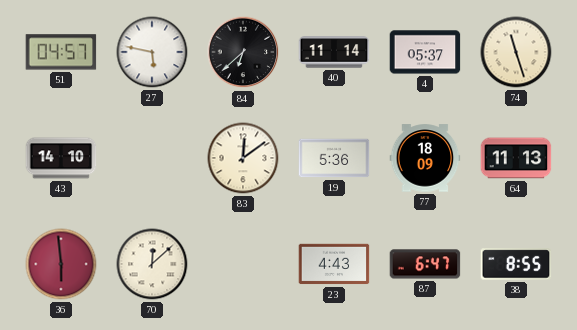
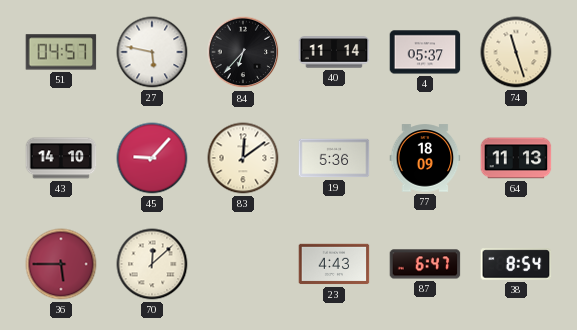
84: 6:38 -> 6:37 (243, 52)
45: none -> 9:07 (152, 158)
36: 5:59 -> 5:45 (61, 264)
38: 8:55 -> 8:54 (516, 264)
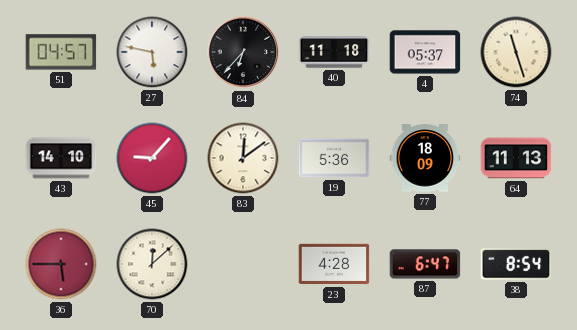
40: 11:14 -> 11:18 (334, 52)
23: 4:43 -> 4:28 (334, 264)
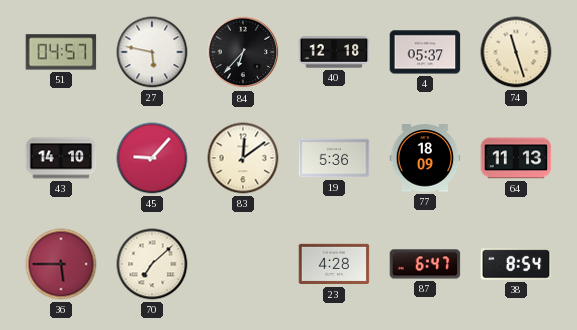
40: 11:18 -> 12:18 (334, 52)
70: 12:08 -> 7:08 (152, 264)
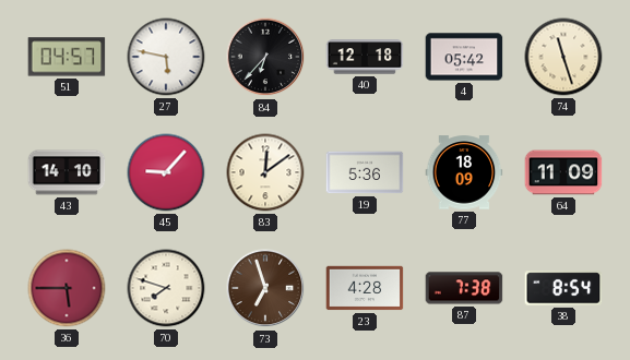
4: 05:37 -> 05:42 (464, 57)
64: 11:13 -> 11:09 (563, 172)
70: 7:08 -> 7:48 (166, 288)
73: none -> 6:57 (265, 288)
87: 6:47 -> 7:38 (464, 288)
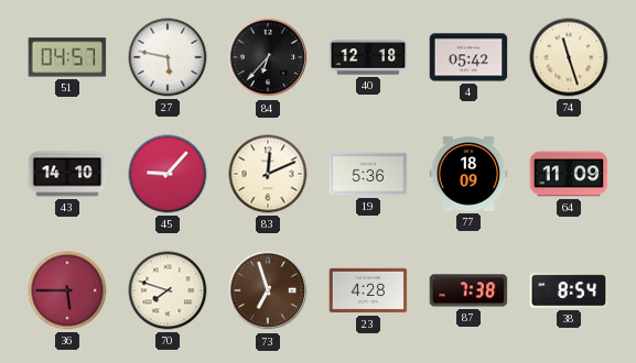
83: 12:09 -> 12:11 (268, 174)
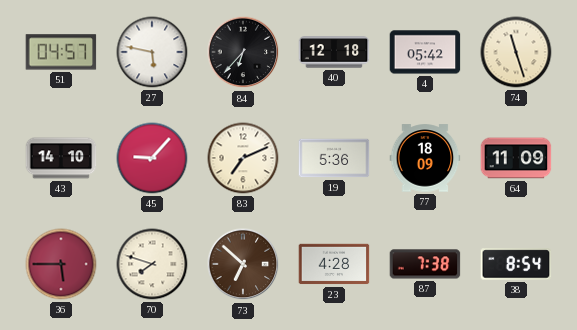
83: 12:11 -> 7:11 (243, 158)
73: 6:57 -> 6:52 (243, 264)
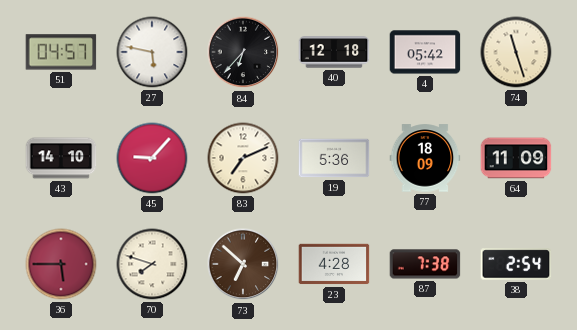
38: 8:54 -> 2:54 (516, 264)
